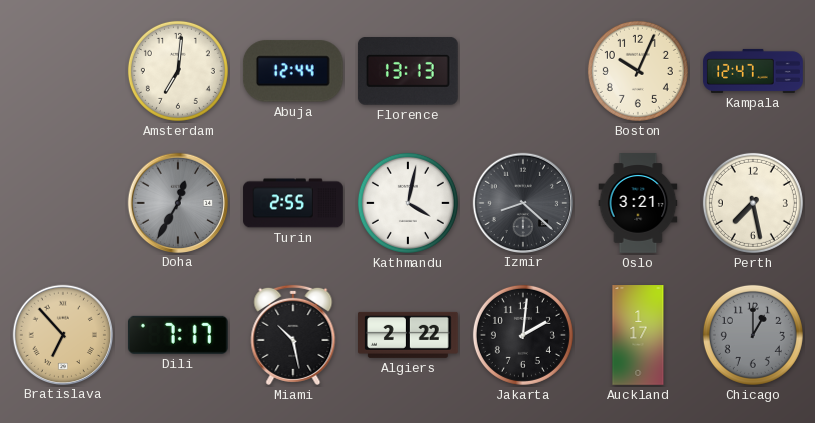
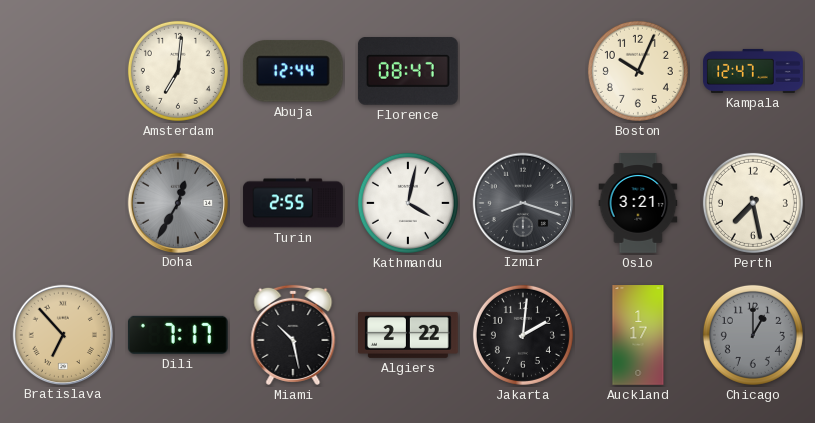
Florence: 13:13 -> 08:47 (408, 72)
Izmir: 8:22 -> 8:18 (522, 202)
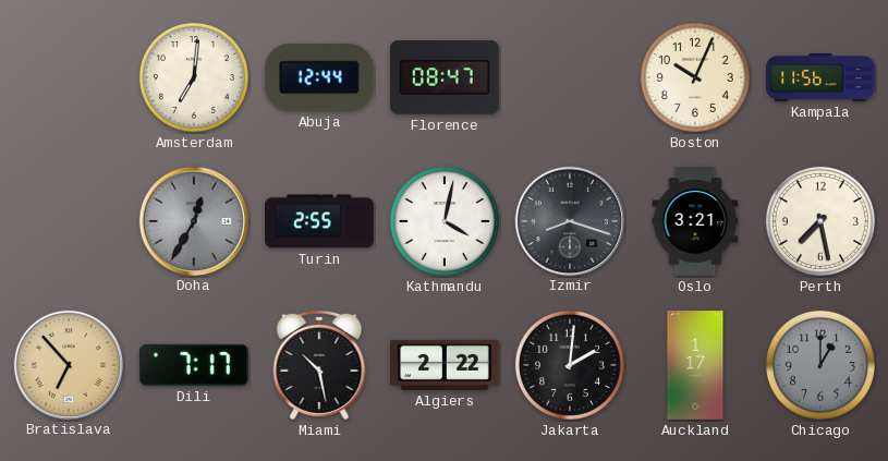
Kampala: 12:47 -> 11:56 (820, 77)
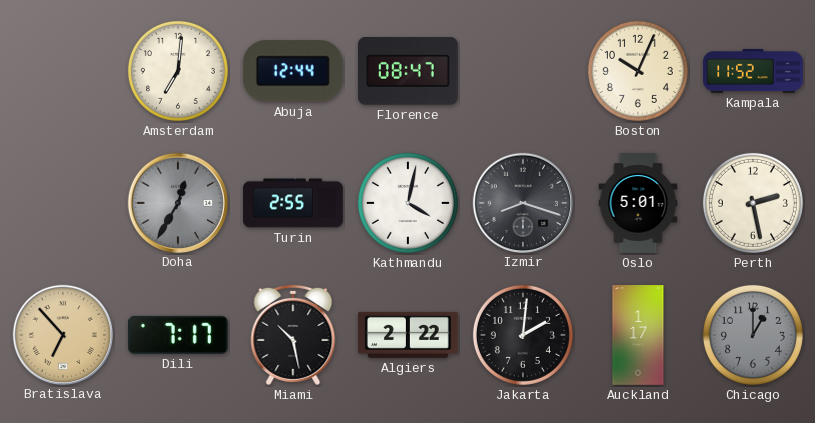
Kampala: 11:56 -> 11:52 (753, 71)
Oslo: 3:21 -> 5:01 (638, 203)
Perth: 7:28 -> 2:28 (753, 203)
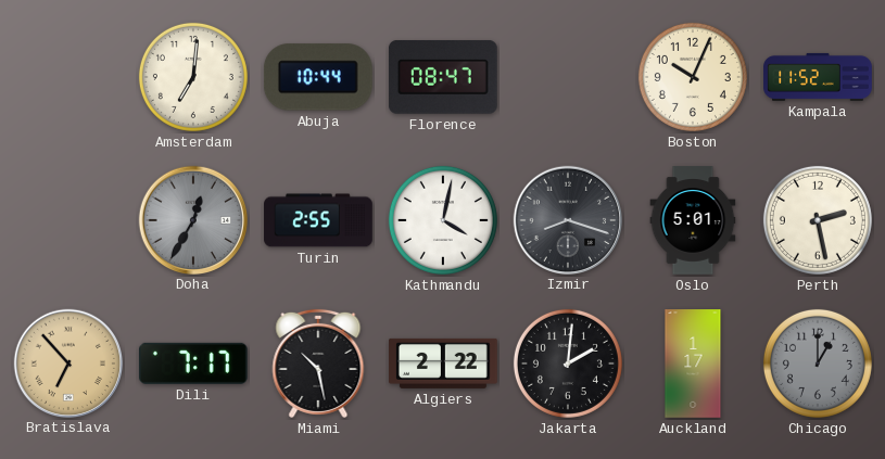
Abuja: 12:44 -> 10:44 (318, 77)
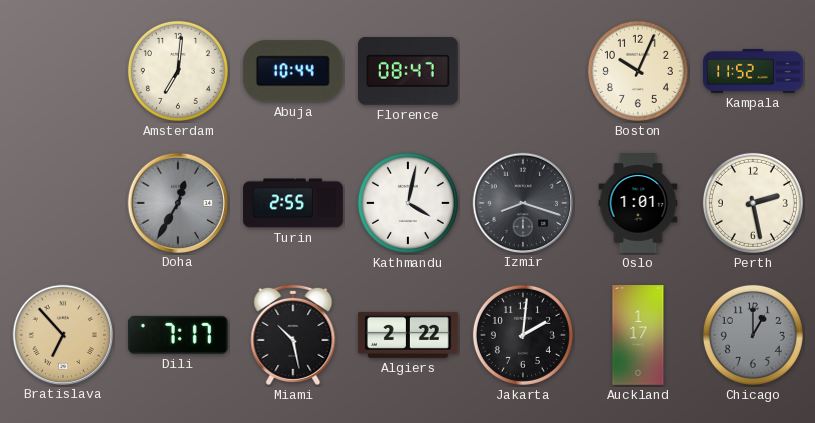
Oslo: 5:01 -> 1:01 (638, 203)
